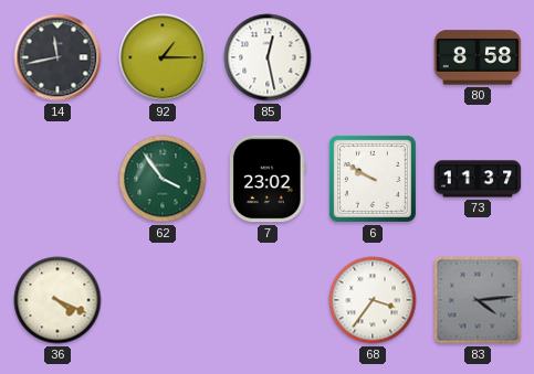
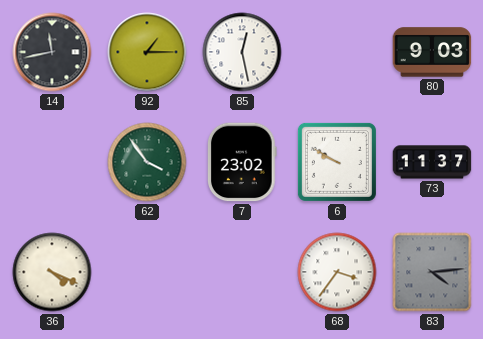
80: 8:58 -> 9:03 (432, 52)
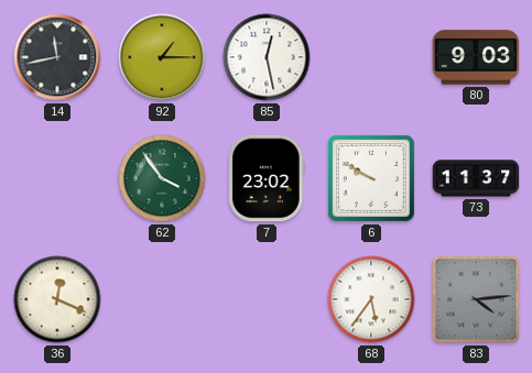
36: 4:19 -> 12:19 (57, 299)
68: 3:36 -> 5:36 (371, 299)
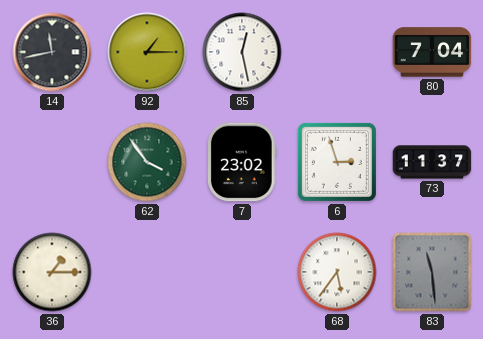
80: 9:03 -> 7:04 (432, 52)
6: 9:50 -> 2:57 (337, 162)
36: 12:19 -> 1:15 (52, 272)
83: 4:14 -> 11:29 (432, 272)
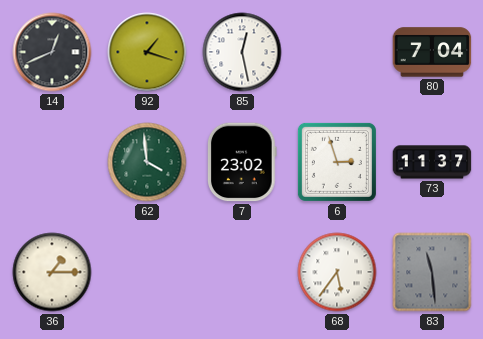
14: 11:43 -> 12:41 (52, 52)
92: 1:15 -> 1:18 (147, 52)
62: 3:54 -> 3:59 (147, 162)
